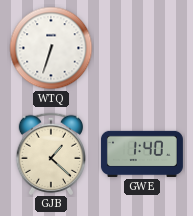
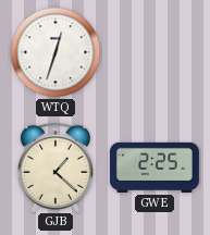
WTQ: 6:33 -> 12:33 (55, 52)
GWE: 1:40 -> 2:25 (155, 168)
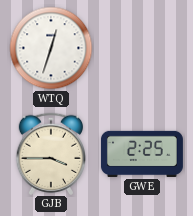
GJB: 1:22 -> 3:45 (50, 153)
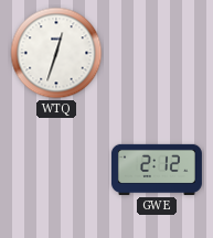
GJB: 3:45 -> none (50, 153)
GWE: 2:25 -> 2:12 (157, 170)
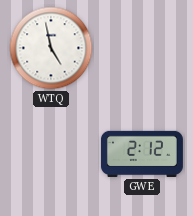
WTQ: 12:33 -> 4:58 (51, 48)
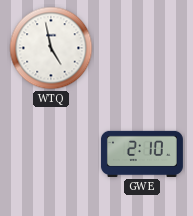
GWE: 2:12 -> 2:10 (142, 154)
